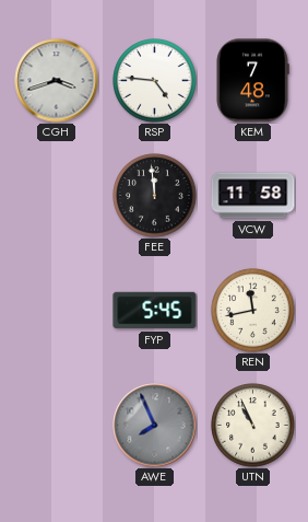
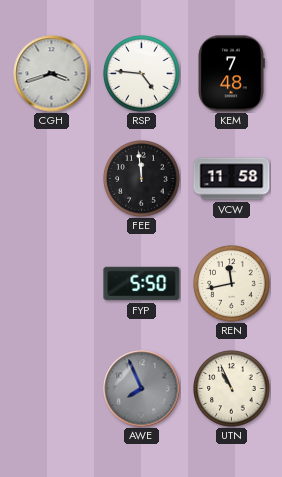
FYP: 5:45 -> 5:50 (142, 284)
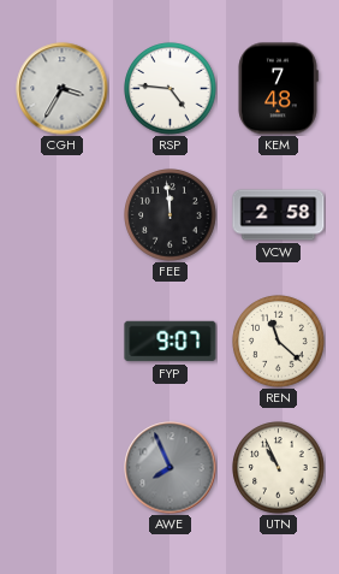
CGH: 3:42 -> 3:35 (63, 89)
VCW: 11:58 -> 2:58 (279, 215)
FYP: 5:50 -> 9:07 (171, 342)
REN: 11:43 -> 11:22 (279, 342)
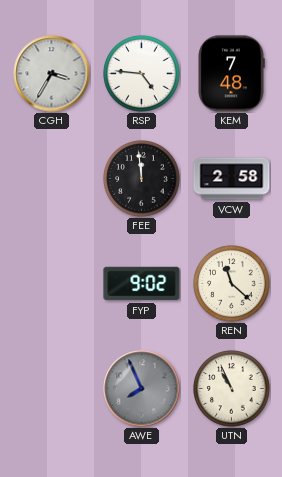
FYP: 9:07 -> 9:02 (142, 284)
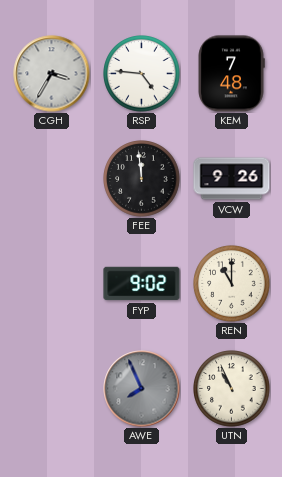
VCW: 2:58 -> 9:26 (232, 179)
REN: 11:22 -> 11:00 (232, 284)
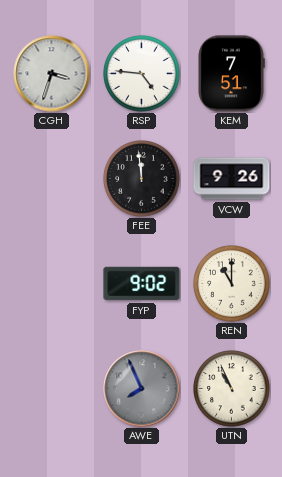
CGH: 3:35 -> 3:33 (52, 74)
KEM: 7:48 -> 7:51 (231, 74)
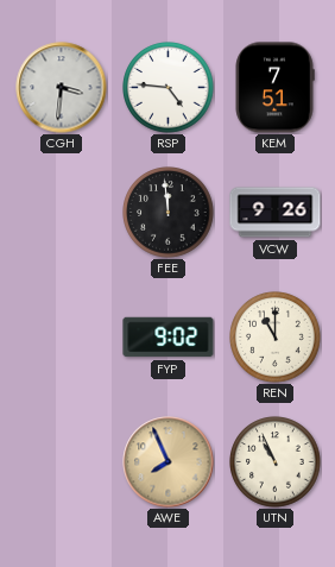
CGH: 3:33 -> 3:31 (62, 88)
AWE dial: grey -> champagne (169, 462)
